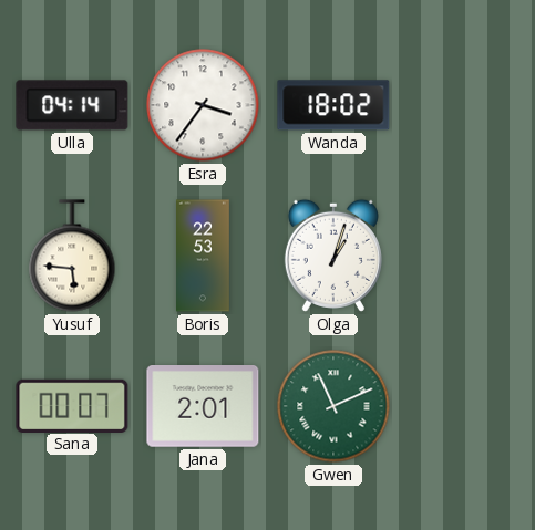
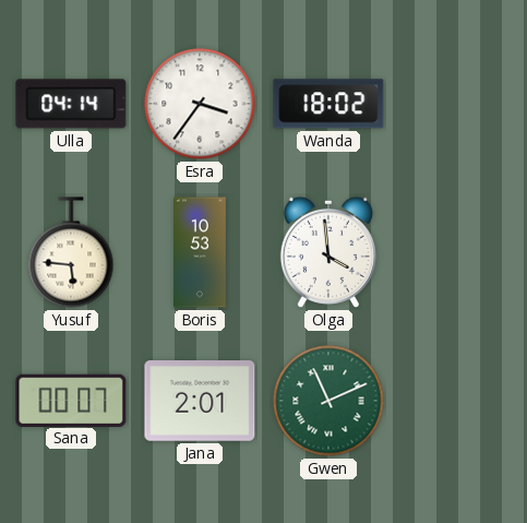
Boris: 22:53 -> 10:53 (201, 252)
Olga: 1:03 -> 3:59 (328, 252)
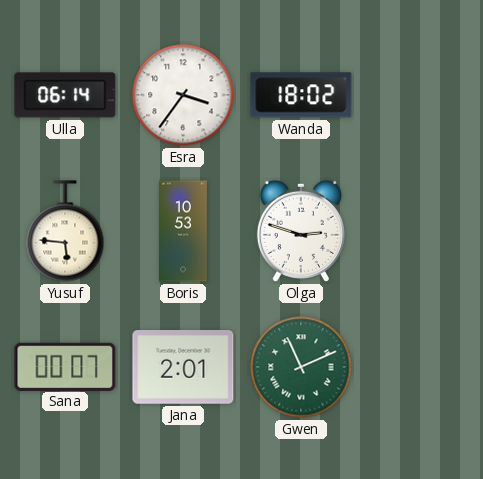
Ulla: 04:14 -> 06:14 (65, 95)
Olga: 3:59 -> 2:48 (301, 231)
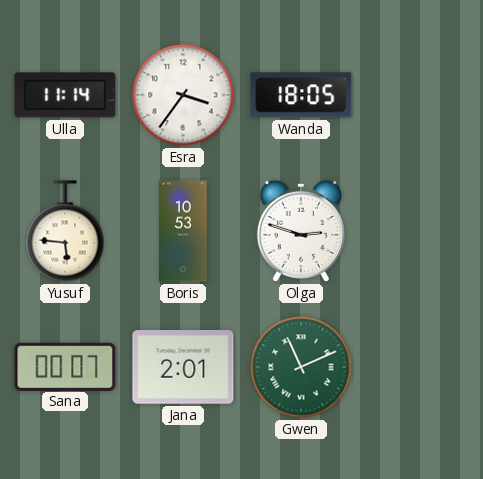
Ulla: 06:14 -> 11:14 (65, 95)
Wanda: 18:02 -> 18:05 (301, 95)
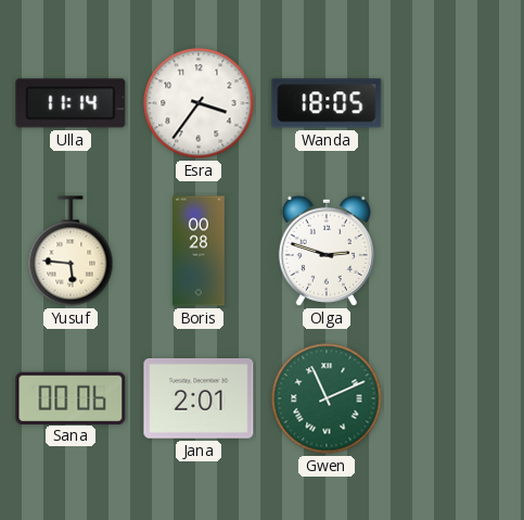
Boris: 10:53 -> 00:28 (200, 251)
Sana: 00:07 -> 00:06 (71, 397)
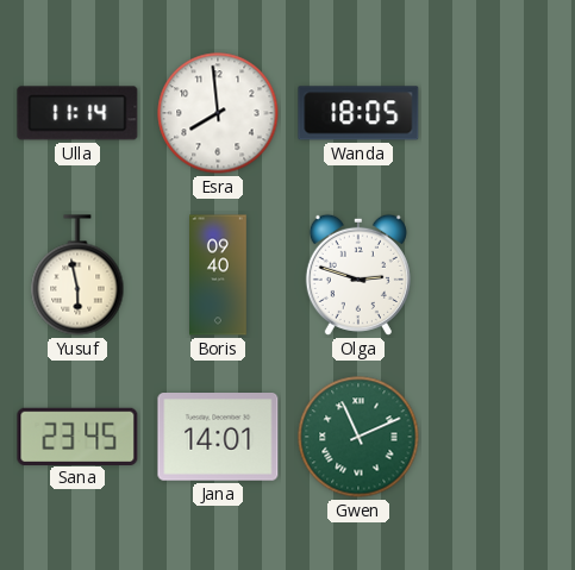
Esra: 3:36 -> 7:59 (218, 113)
Yusuf: 5:46 -> 5:58 (77, 275)
Boris: 00:28 -> 09:40 (219, 275)
Sana: 00:06 -> 23:45 (77, 436)
Jana: 2:01 -> 14:01 (218, 438)
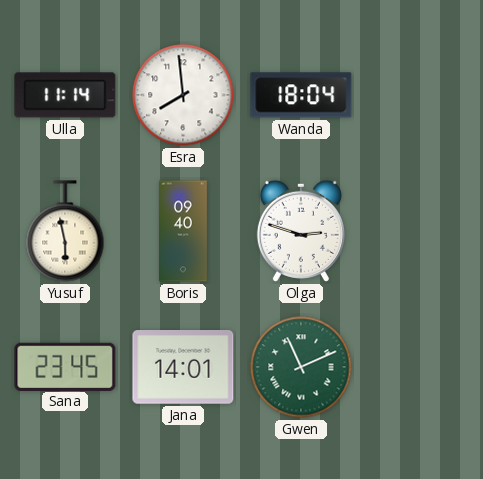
Wanda: 18:05 -> 18:04 (301, 95)
